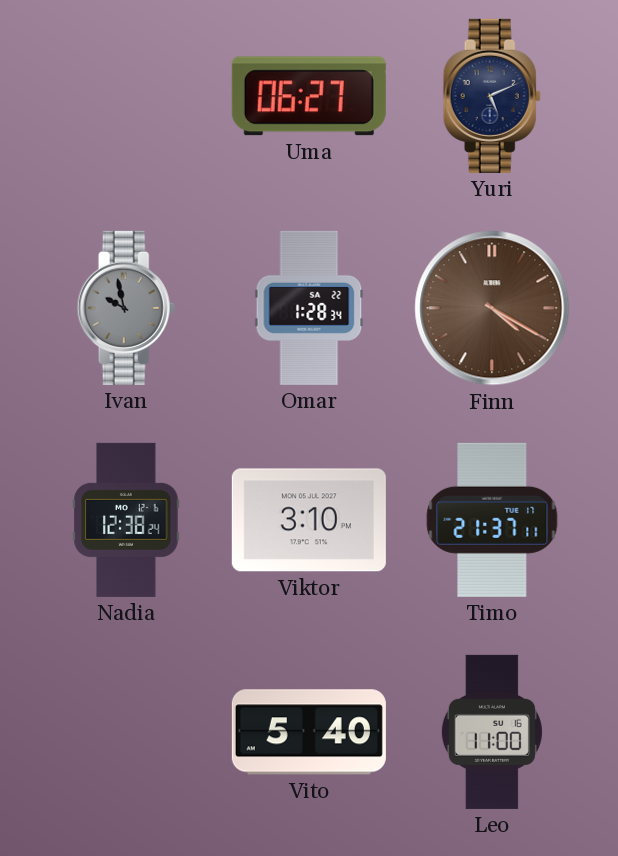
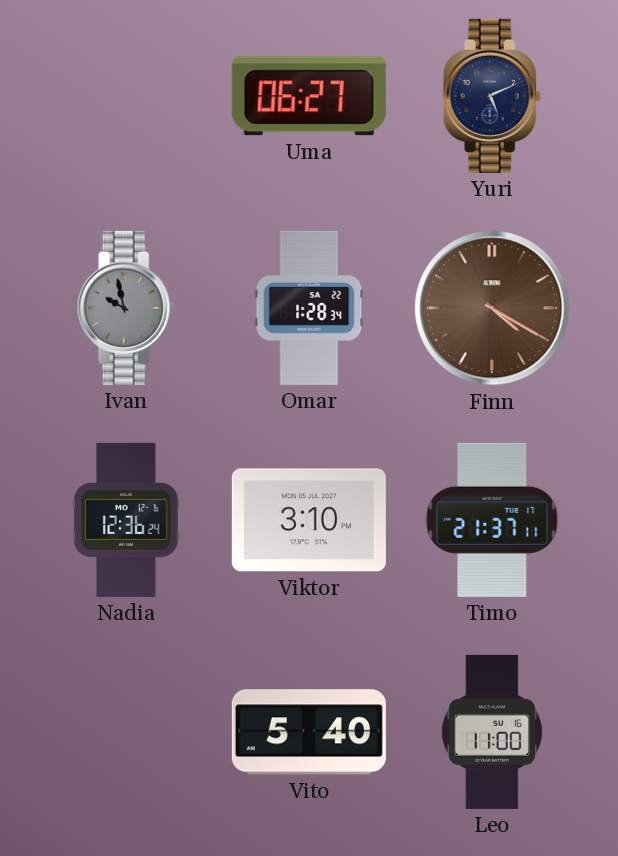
Nadia: 12:38 -> 12:36 (126, 520)
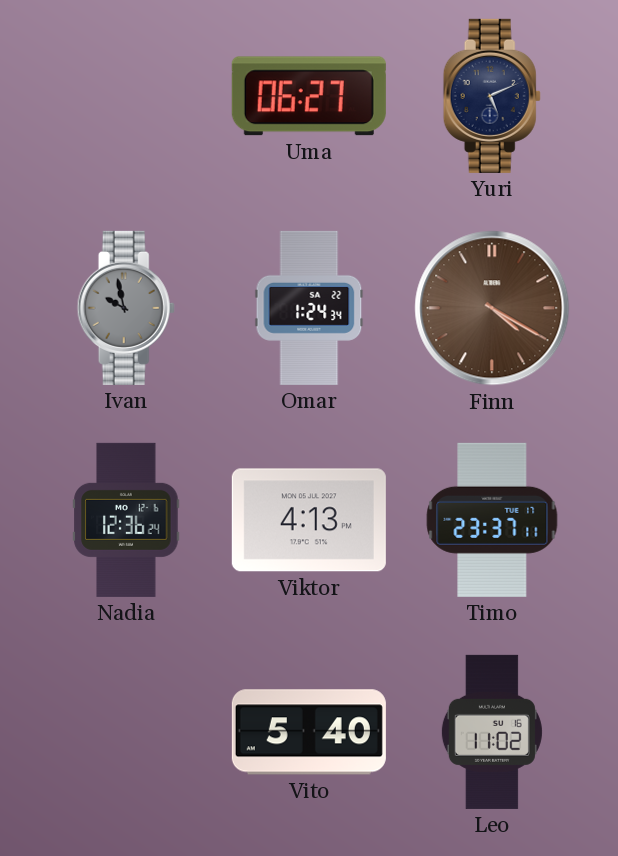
Omar: 1:28 -> 1:24 (309, 308)
Viktor: 3:10 -> 4:13 (309, 520)
Timo: 21:37 -> 23:37 (492, 520)
Leo: 11:00 -> 11:02 (492, 732)
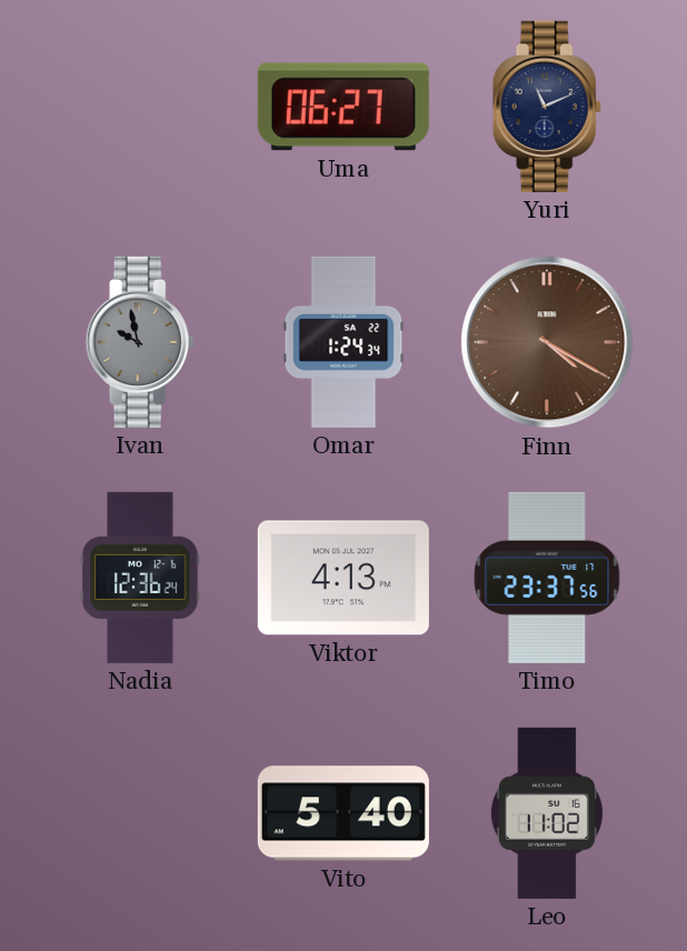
Yuri: 5:11 -> 11:11 (547, 107)
Timo: 23:37:11 -> 23:37:56 (547, 578)
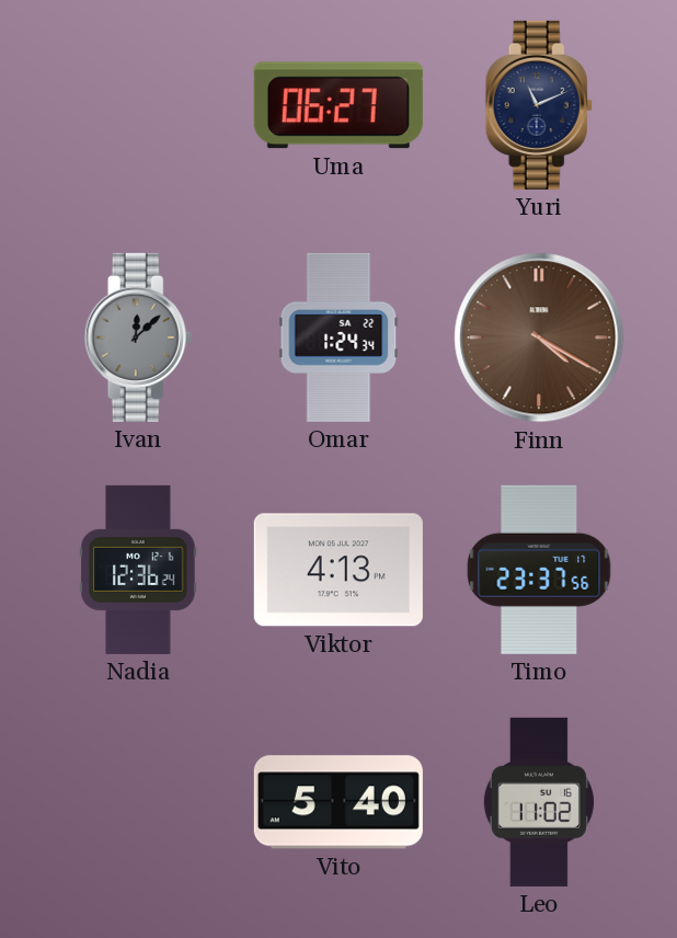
Ivan: 9:58 -> 12:08 (138, 338)
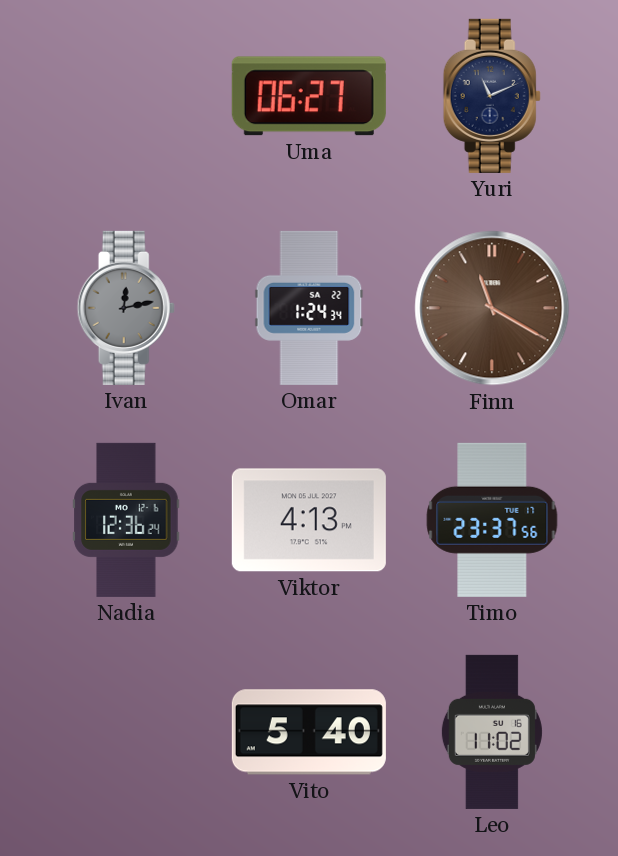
Ivan: 12:08 -> 12:13 (126, 308)
Finn: 4:20 -> 11:20 (492, 308)
